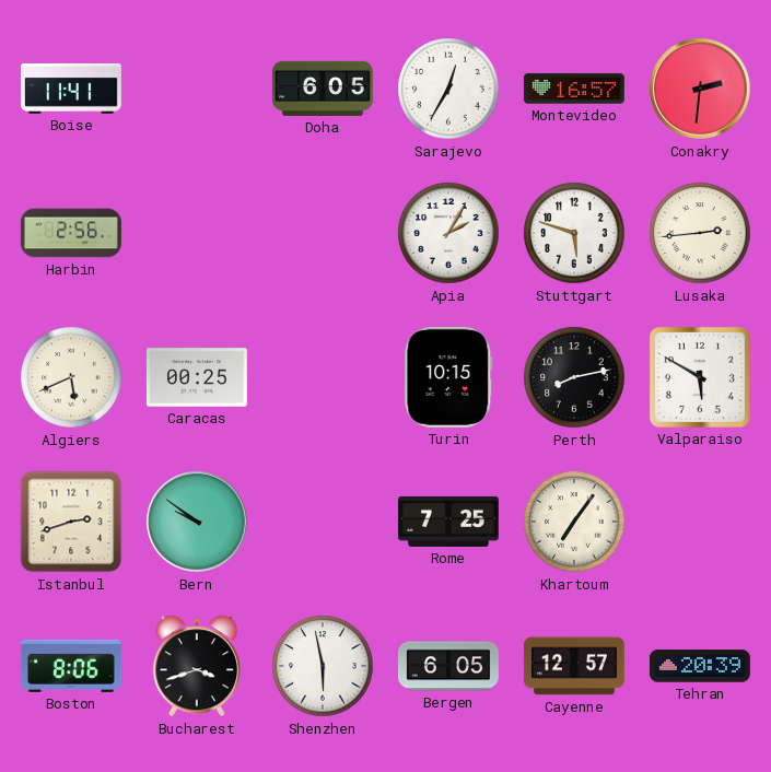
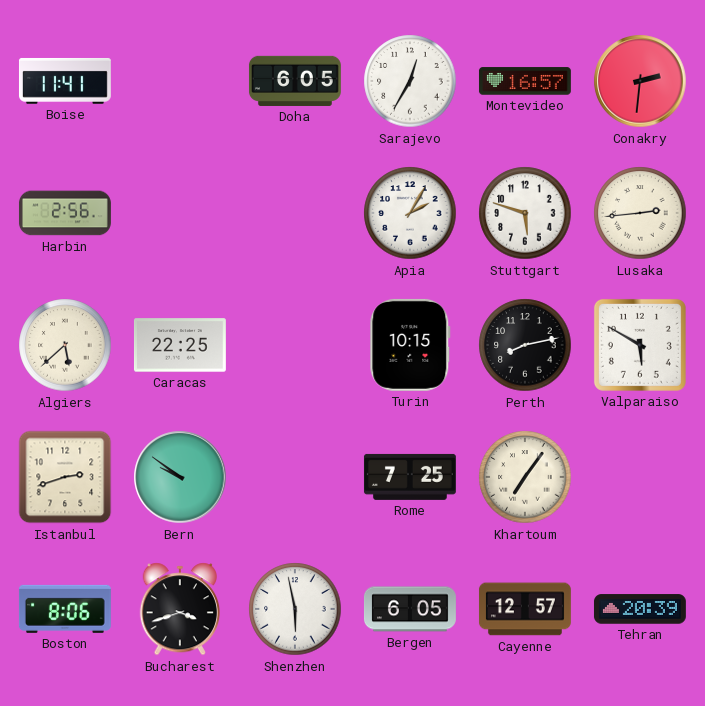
Algiers: 5:41 -> 5:38 (65, 345)
Caracas: 00:25 -> 22:25 (180, 345)
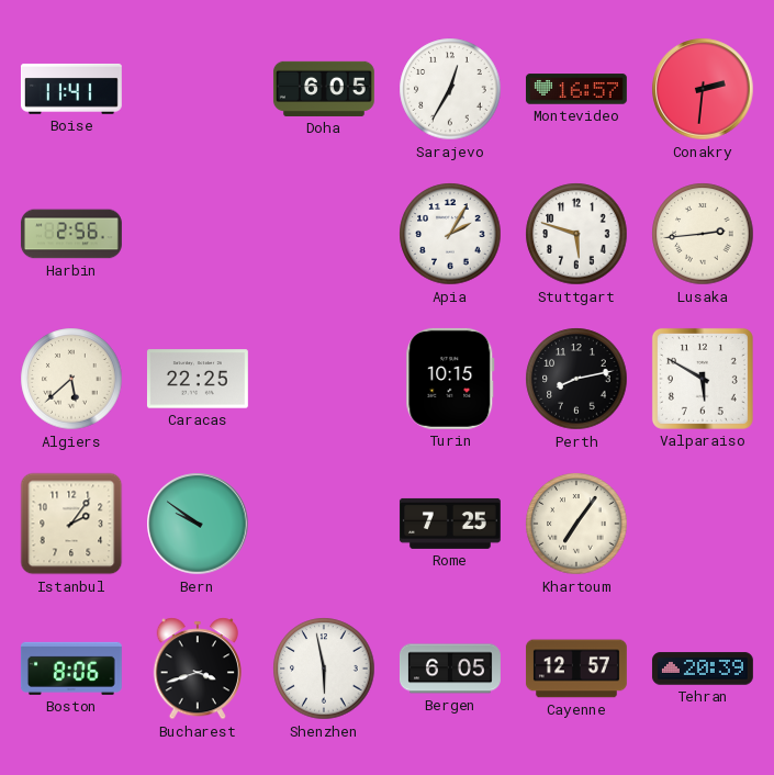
Istanbul: 2:42 -> 2:06 (71, 524)
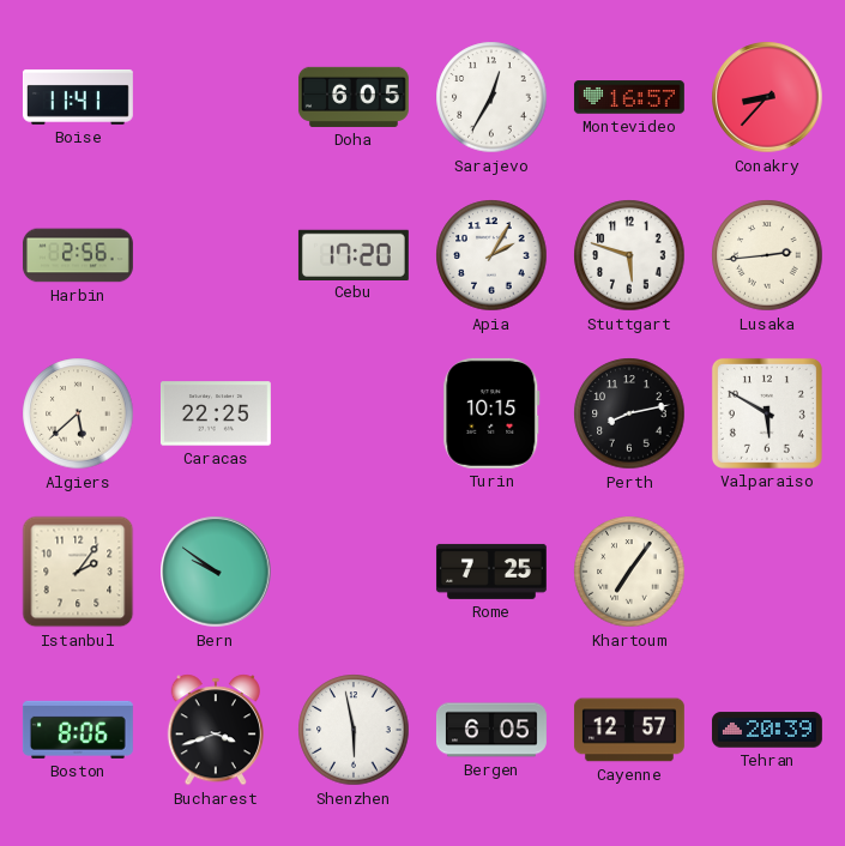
Conakry: 2:31 -> 8:37 (767, 97)
Cebu: none -> 17:20 (354, 254)
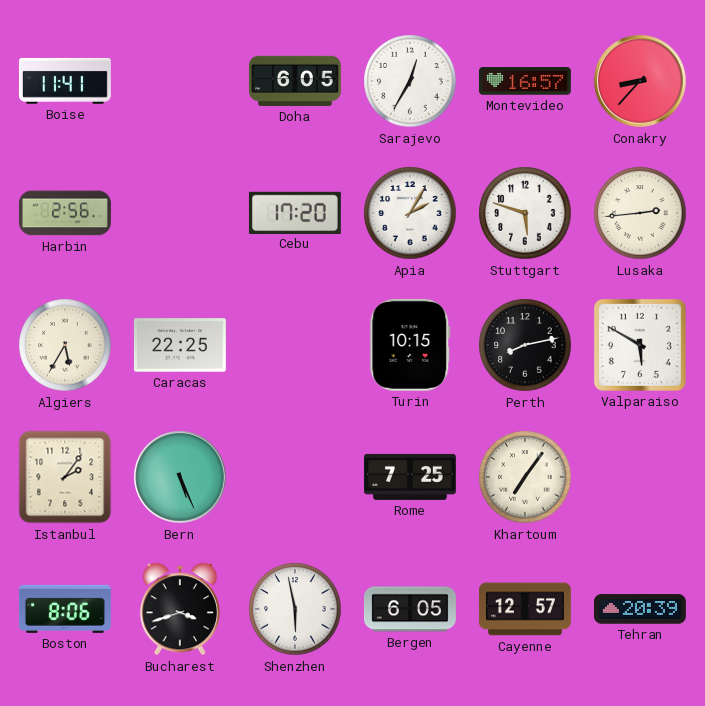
Algiers: 5:38 -> 5:35 (65, 345)
Bern: 9:51 -> 5:26 (180, 477)
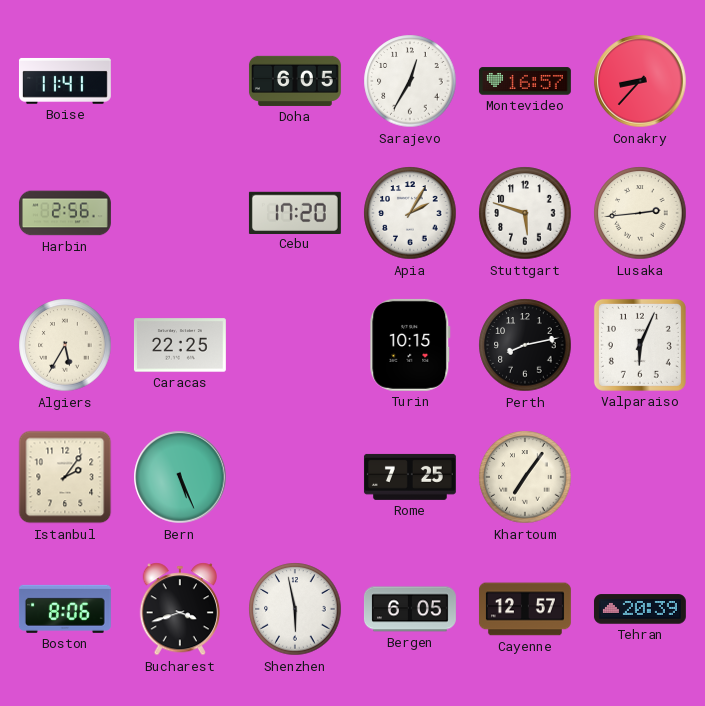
Valparaiso: 5:50 -> 6:04 (640, 345)
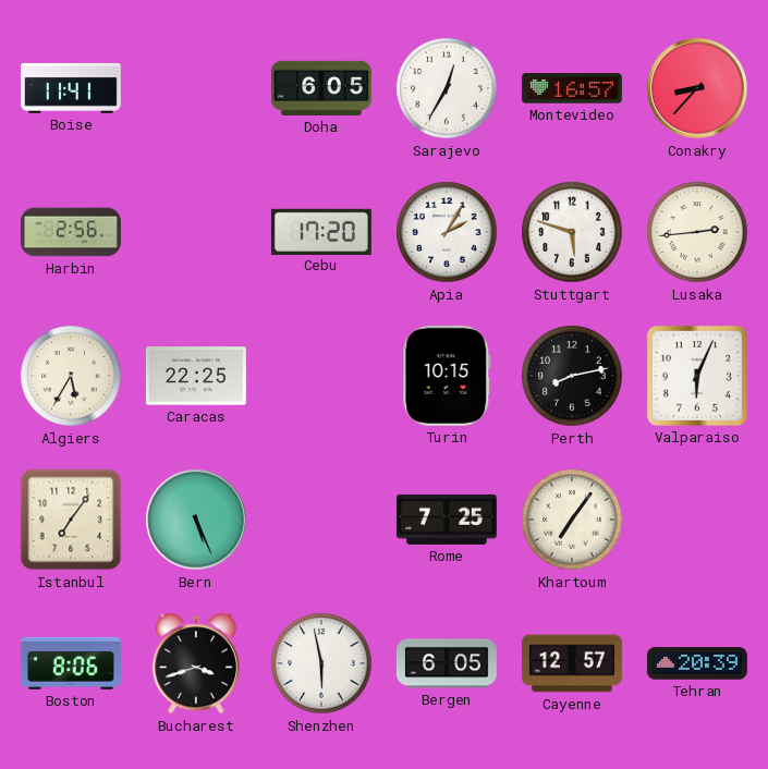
Istanbul: 2:06 -> 7:06 (71, 520)
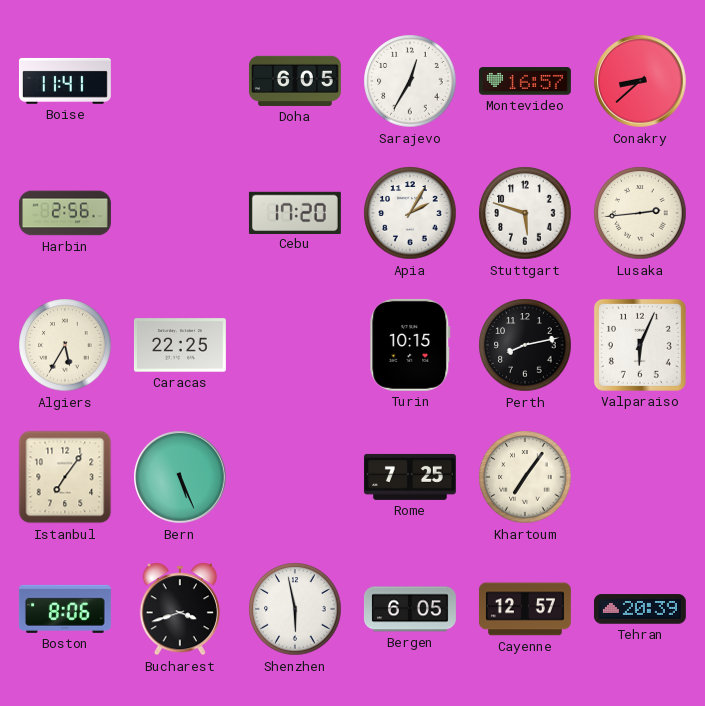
Conakry: 8:37 -> 8:38 (640, 81)
